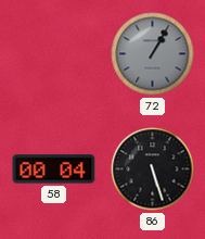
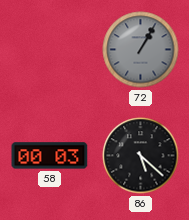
58: 00:04 -> 00:03 (50, 156)
86: 5:27 -> 5:22 (141, 156)
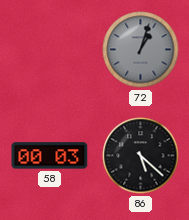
72: 1:05 -> 1:03 (141, 50)
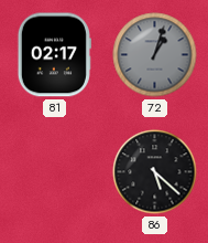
81: none -> 02:17 (54, 55)
58: 00:03 -> none (50, 156)
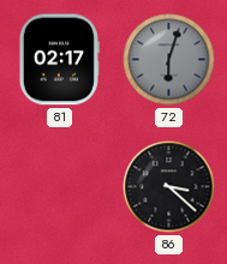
72: 1:03 -> 6:03 (169, 60)
86: 5:22 -> 3:22 (169, 187)
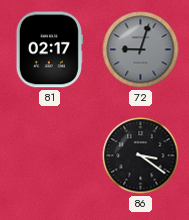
72: 6:03 -> 9:03 (141, 50)
86: 3:22 -> 3:21 (141, 156)
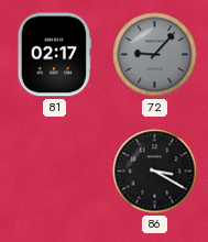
72: 9:03 -> 9:07 (155, 55)
86: 3:21 -> 3:20 (155, 172)
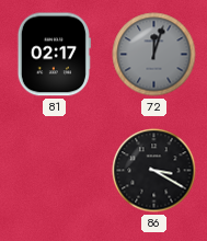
72: 9:07 -> 12:03 (154, 55)
